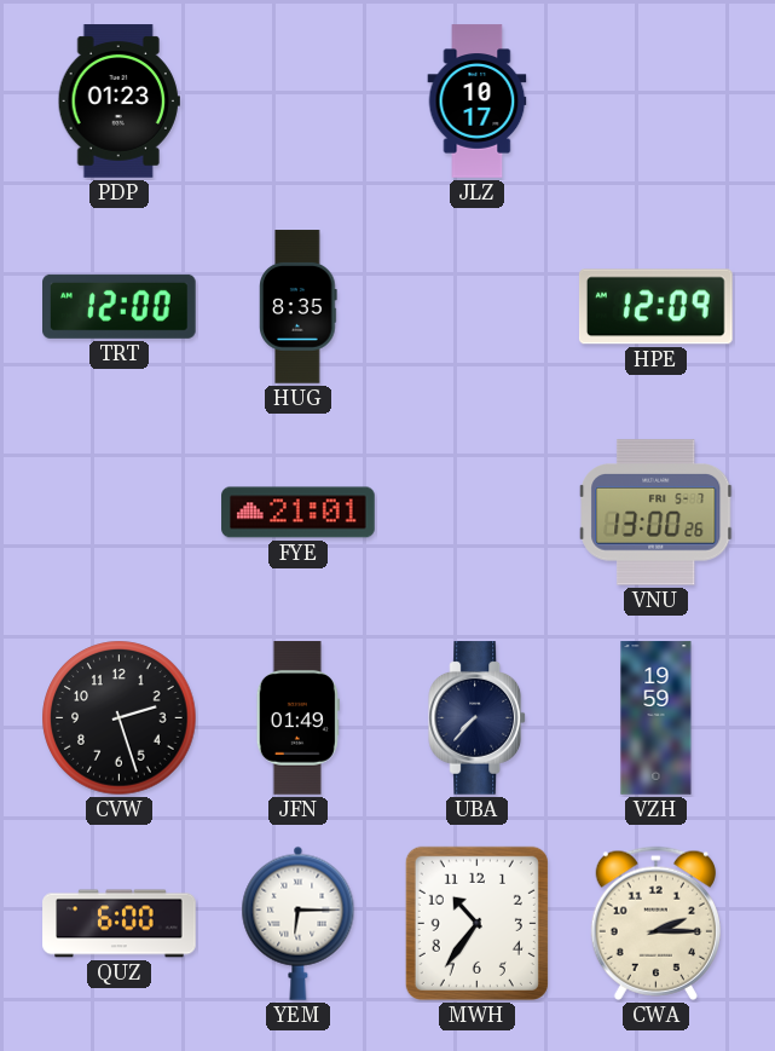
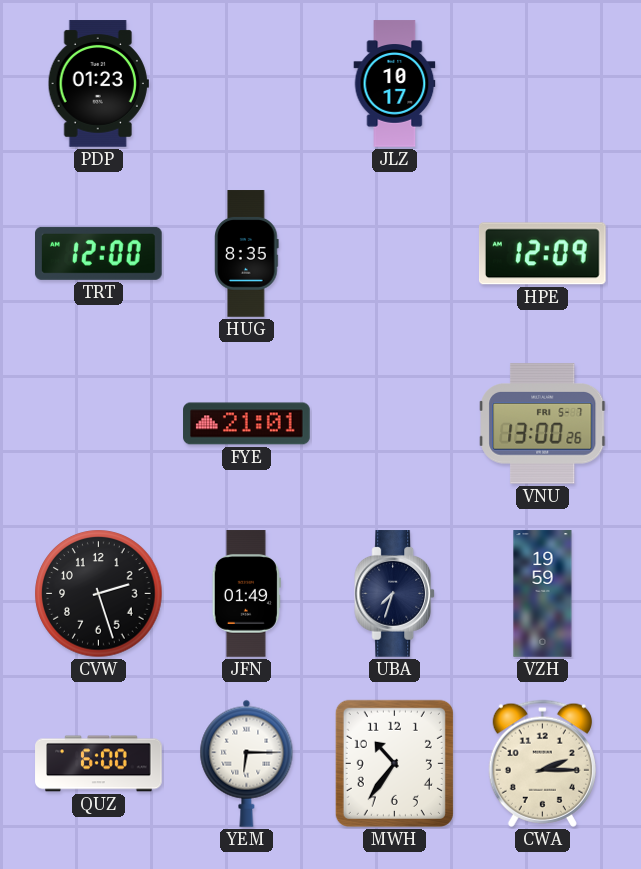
UBA: 7:37 -> 7:33 (395, 594)
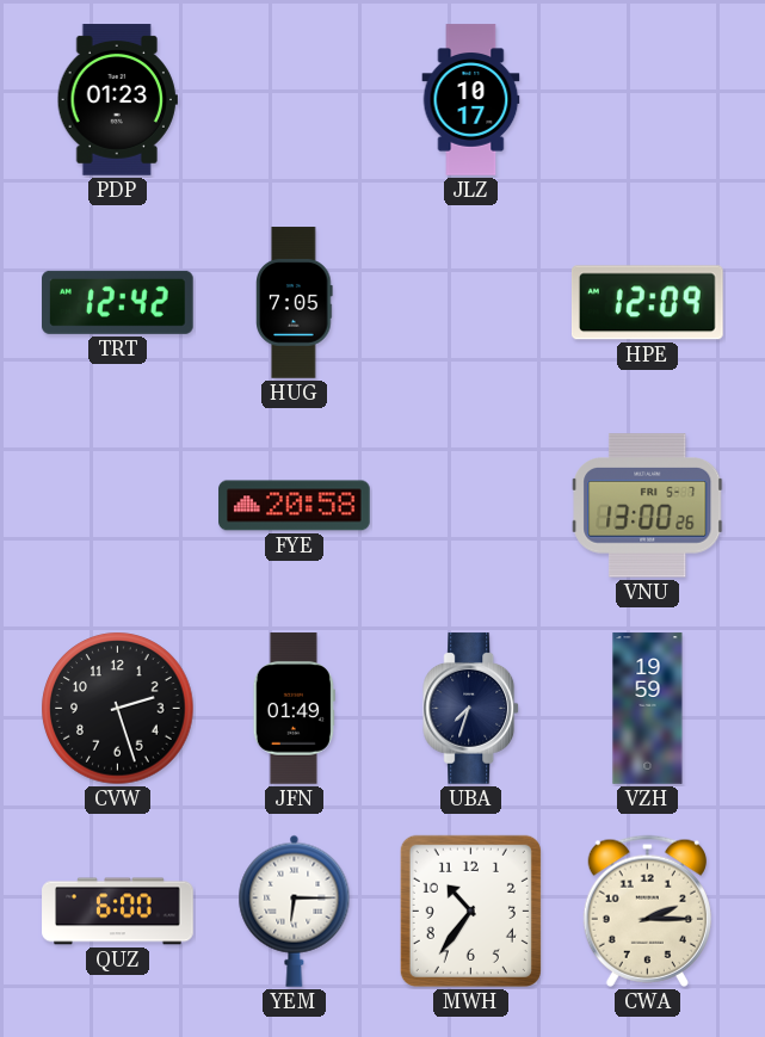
TRT: 12:00 -> 12:42 (118, 302)
HUG: 8:35 -> 7:05 (295, 303)
FYE: 21:01 -> 20:58 (295, 506)
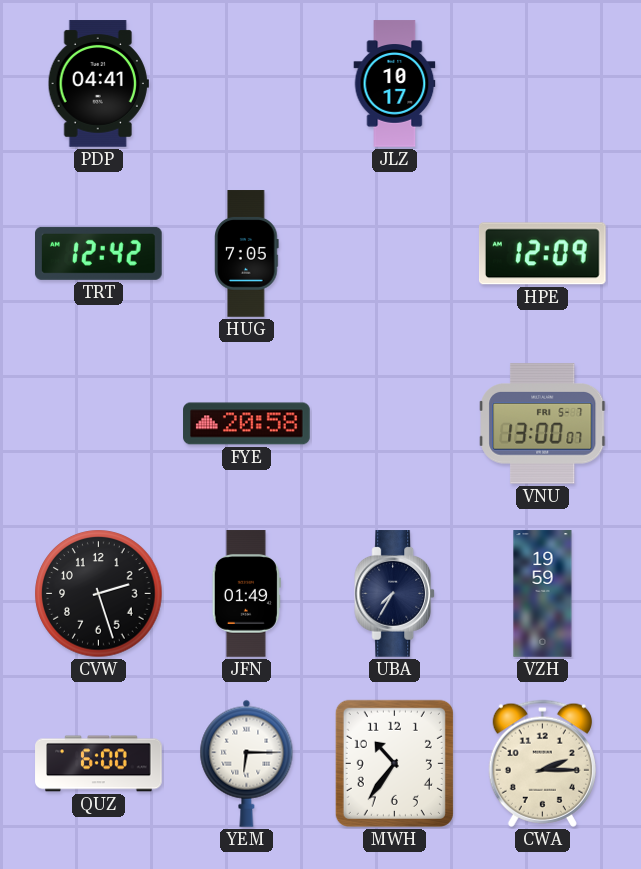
PDP: 01:23 -> 04:41 (98, 84)
VNU: 13:00:26 -> 13:00:07 (543, 424)
UBA: 7:33 -> 7:35 (395, 594)
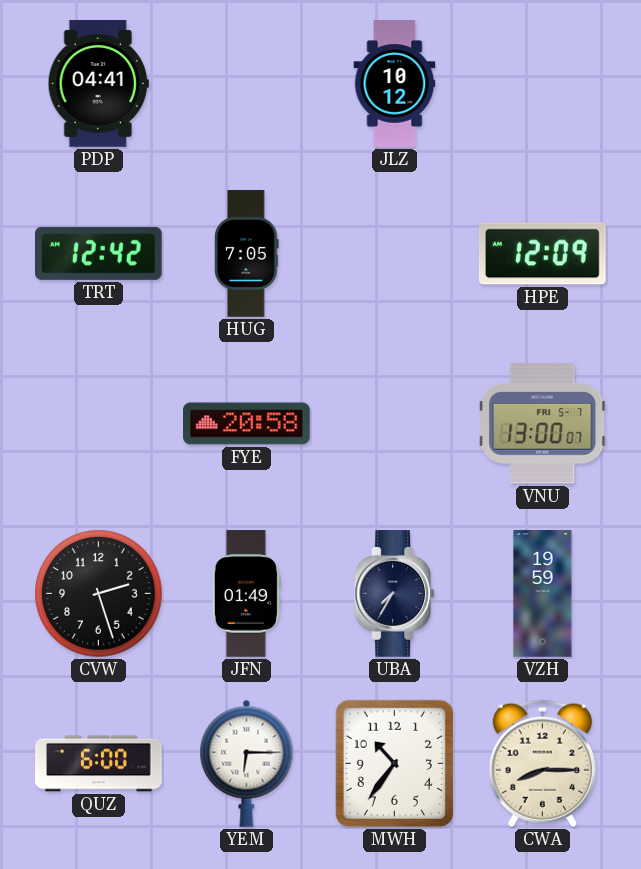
JLZ: 10:17 -> 10:12 (395, 84)
CWA: 2:15 -> 8:15 (542, 763)
